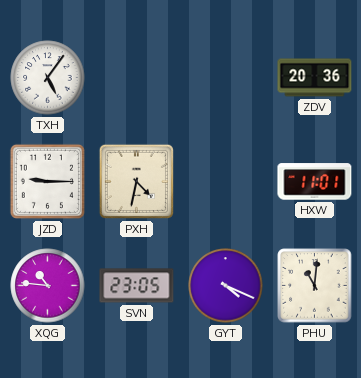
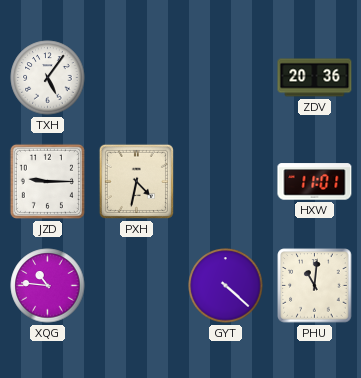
SVN: 23:05 -> none (137, 286)
GYT: 4:19 -> 4:22 (226, 286)
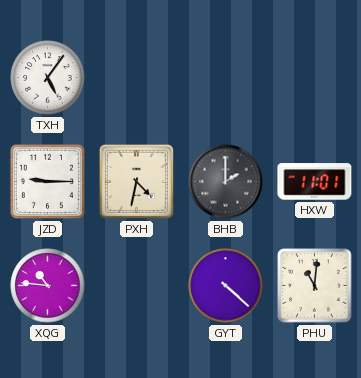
ZDV: 20:36 -> none (315, 78)
BHB: none -> 2:00 (226, 182)
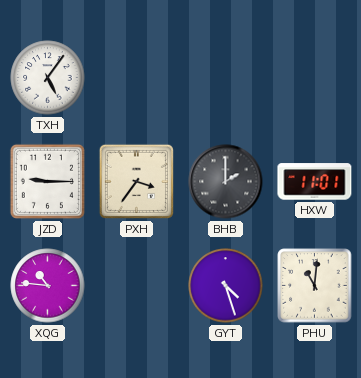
PXH: 4:32 -> 3:36 (136, 181)
GYT: 4:22 -> 4:27 (226, 286)
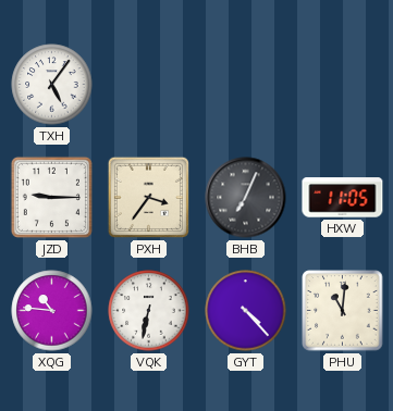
BHB: 2:00 -> 7:04 (246, 198)
HXW: 11:01 -> 11:05 (343, 198)
VQK: none -> 6:32 (149, 311)
GYT: 4:27 -> 4:23 (246, 311)
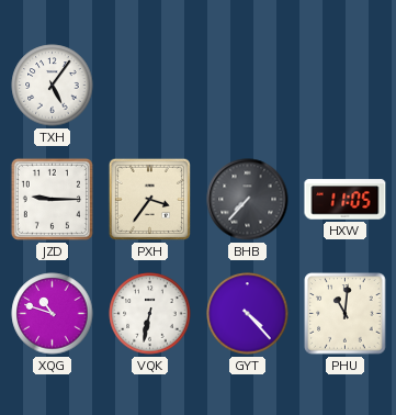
BHB: 7:04 -> 7:37 (248, 200)
XQG: 10:46 -> 10:48 (53, 314)
